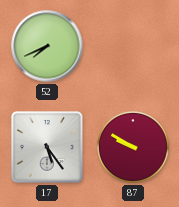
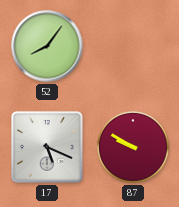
52: 7:41 -> 8:06 (47, 46)
17: 5:24 -> 5:19 (48, 148)
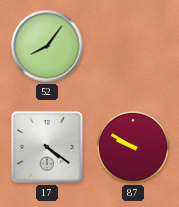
17: 5:19 -> 4:21 (48, 148)
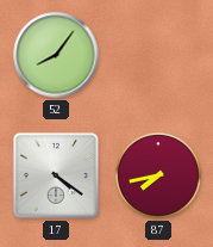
87: 9:50 -> 7:43 (159, 177)
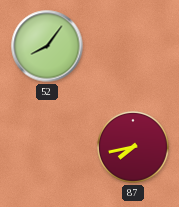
17: 4:21 -> none (57, 177)
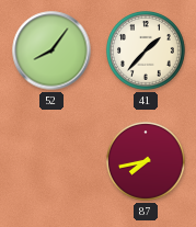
41: none -> 1:37 (147, 52)
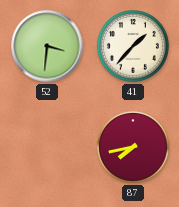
52: 8:06 -> 3:31 (47, 46)
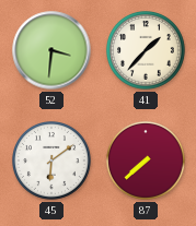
45: none -> 6:09 (53, 162)
87: 7:43 -> 7:38 (147, 162)
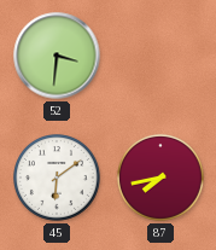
41: 1:37 -> none (147, 51)
87: 7:38 -> 7:43 (162, 179)
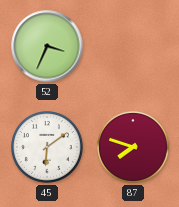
52: 3:31 -> 3:34 (47, 46)
87: 7:43 -> 7:48 (134, 148)
